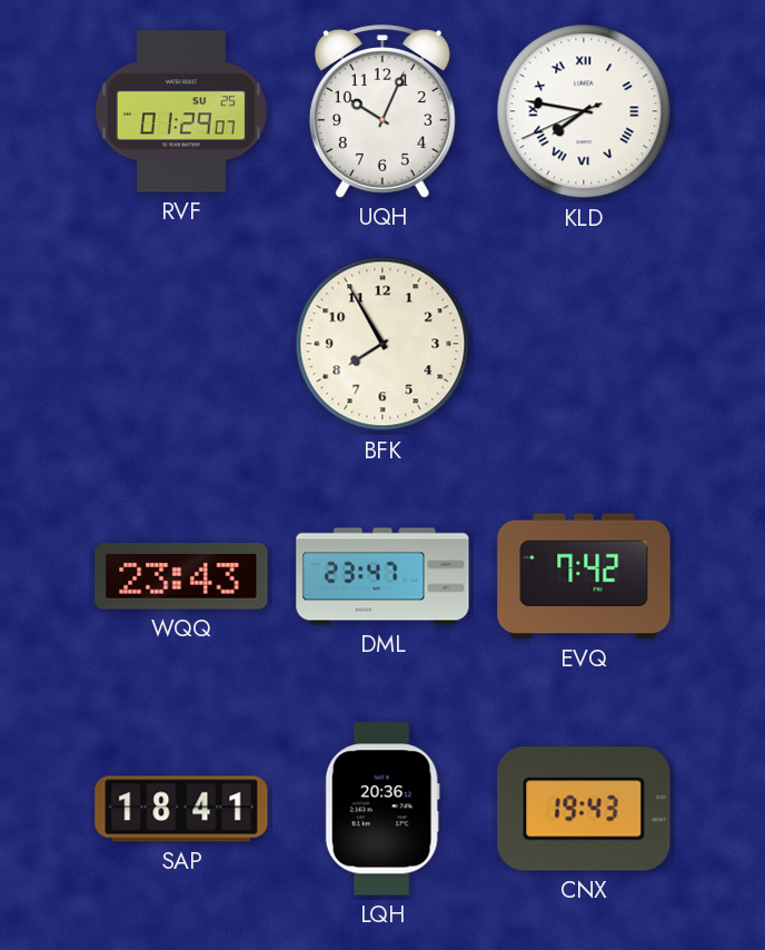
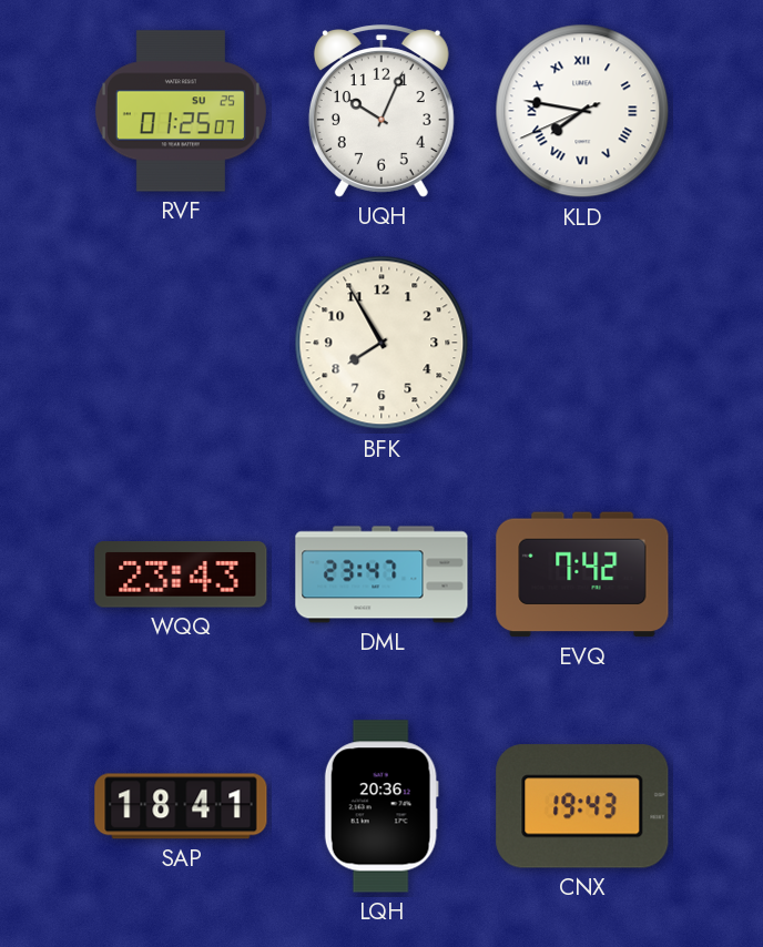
RVF: 01:29 -> 01:25 (181, 111)
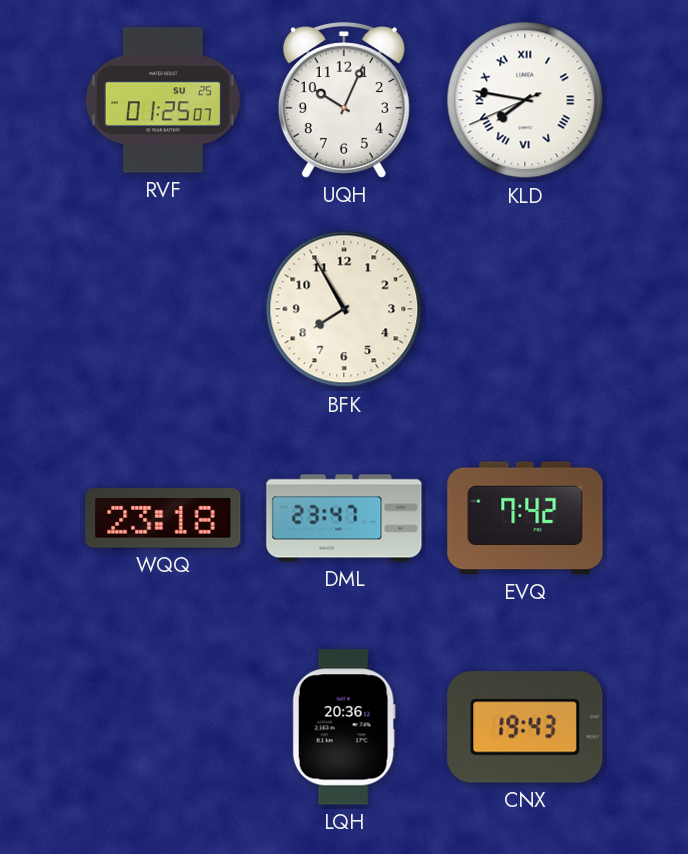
WQQ: 23:43 -> 23:18 (163, 518)
SAP: 18:41 -> none (181, 806)
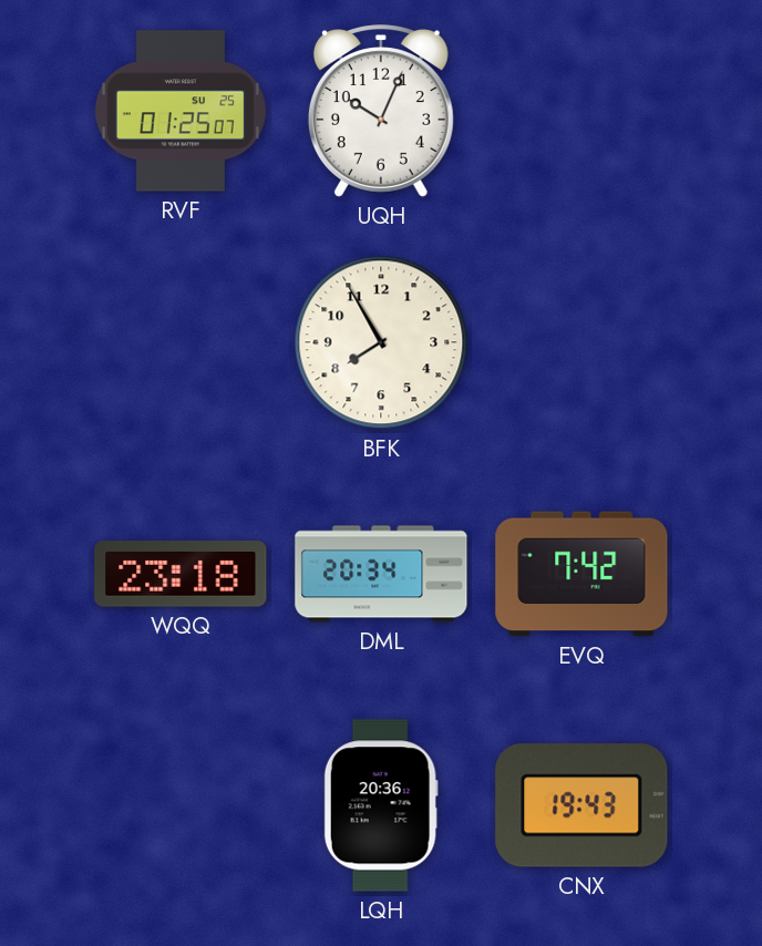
KLD: 7:46 -> none (525, 100)
DML: 23:47 -> 20:34 (381, 574)
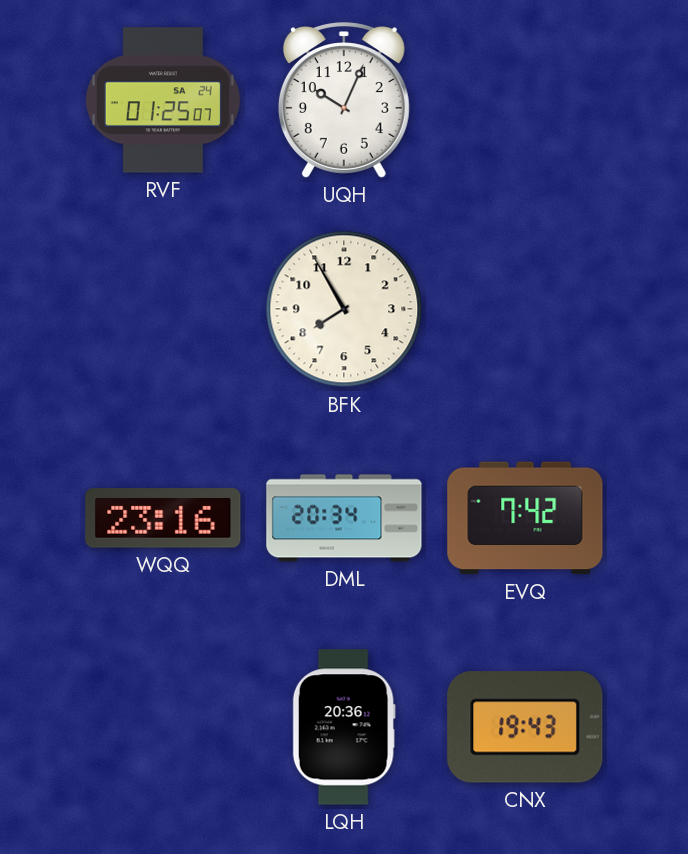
RVF date: SU 25 -> SA 24 (163, 100)
WQQ: 23:18 -> 23:16 (163, 518)
